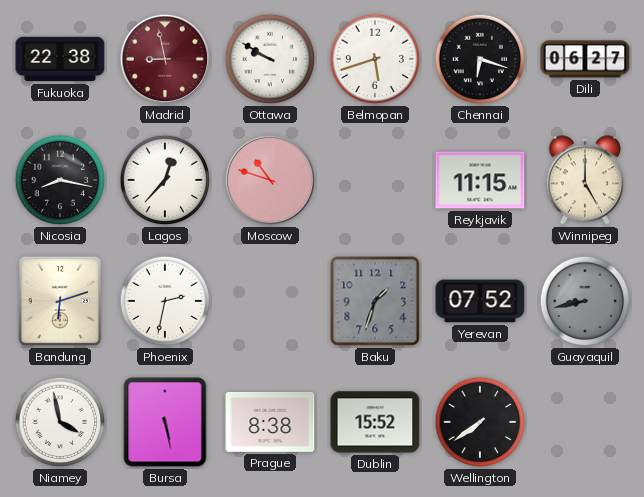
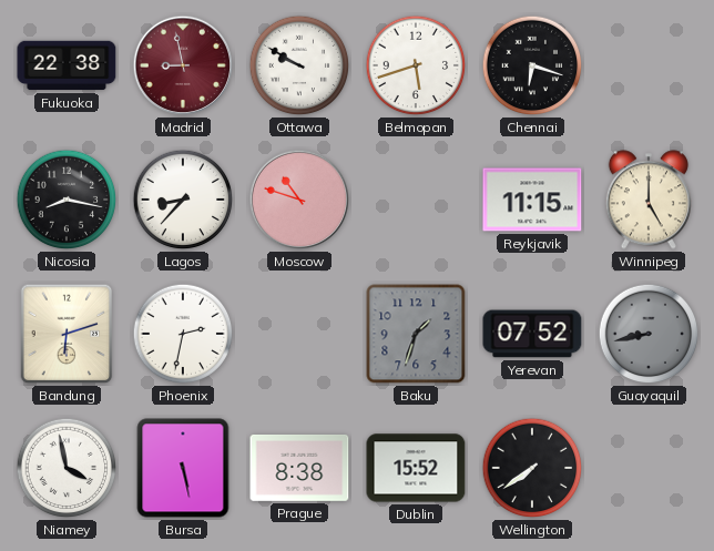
Dili: 06:27 -> none (585, 59)
Lagos: 12:37 -> 8:37 (183, 200)
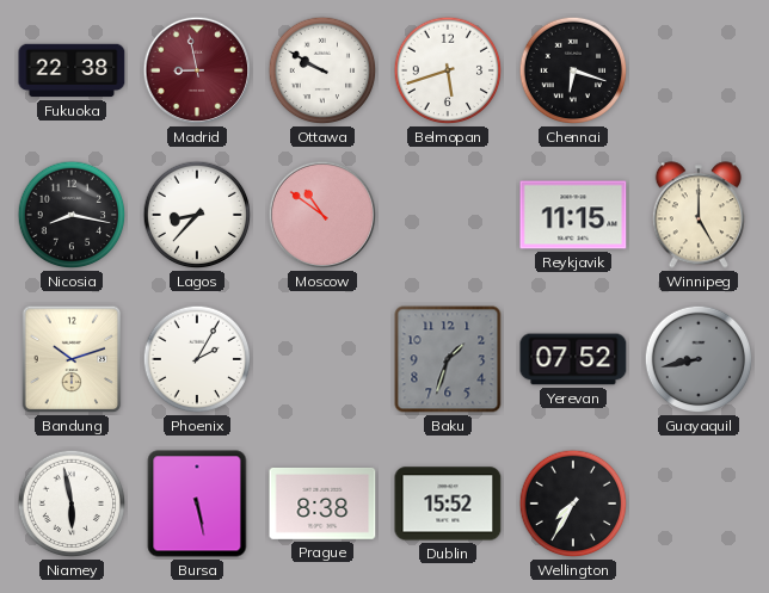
Moscow: 10:48 -> 10:51 (322, 215)
Bandung: 6:12 -> 10:12 (72, 359)
Phoenix: 2:32 -> 2:05 (197, 359)
Niamey: 3:58 -> 5:58 (72, 504)
Wellington: 7:39 -> 7:35 (573, 504)
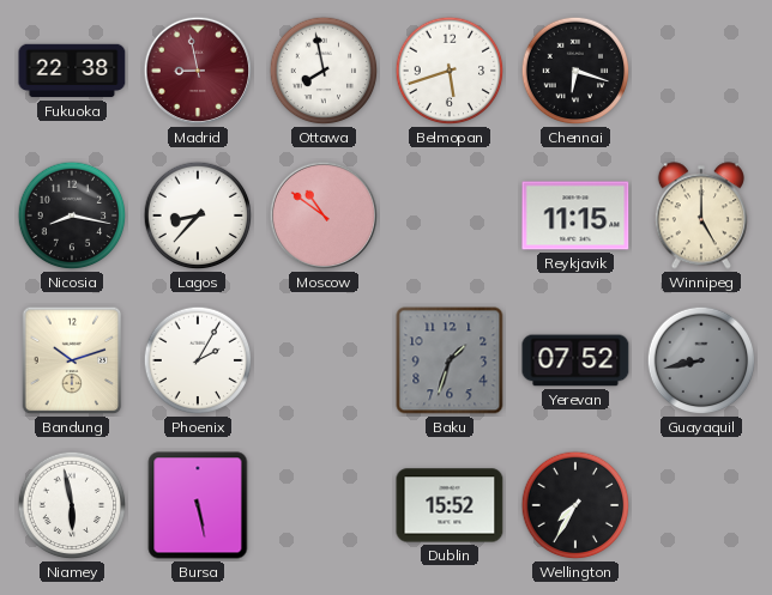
Ottawa: 9:50 -> 7:58 (324, 71)
Prague: 8:38 -> none (322, 504)
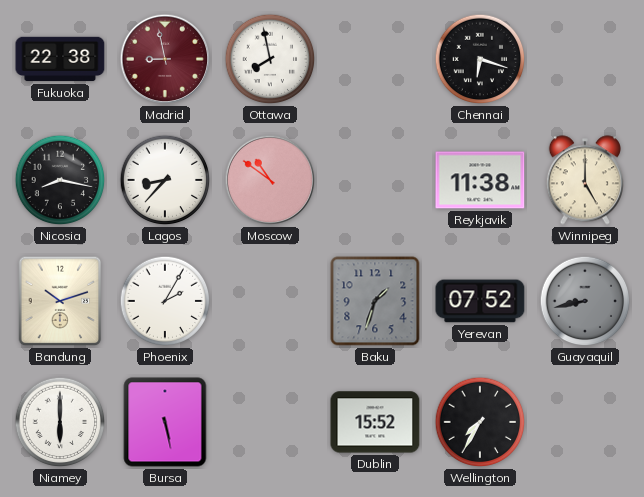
Belmopan: 5:42 -> none (450, 71)
Reykjavik: 11:15 -> 11:38 (480, 180)
Niamey: 5:58 -> 6:00 (60, 422)
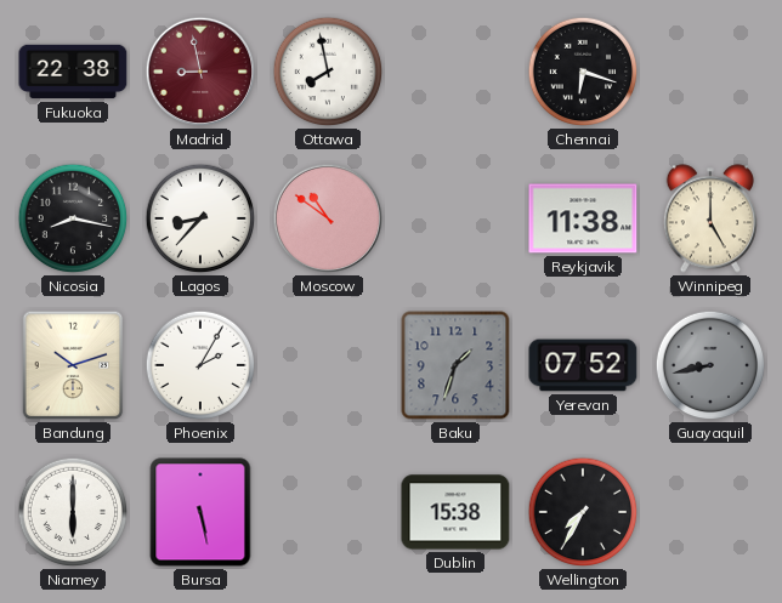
Dublin: 15:52 -> 15:38 (455, 512)
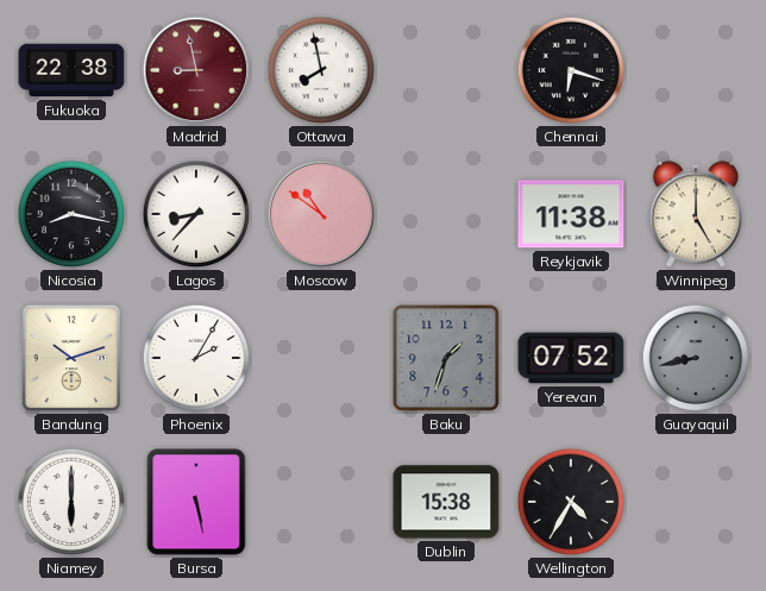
Wellington: 7:35 -> 4:35 (571, 502)
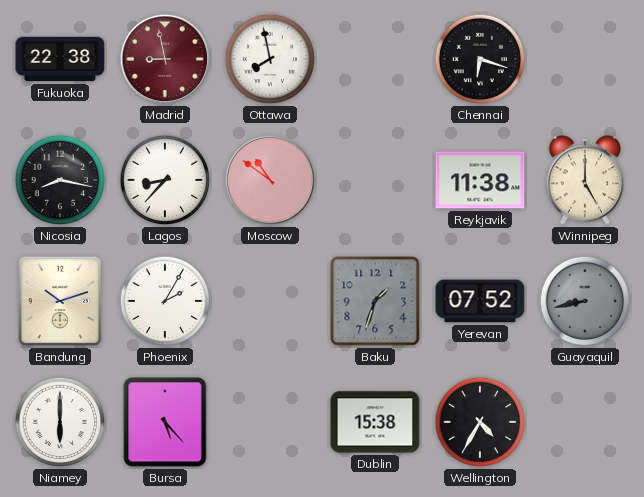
Bursa: 5:28 -> 5:23 (165, 422)
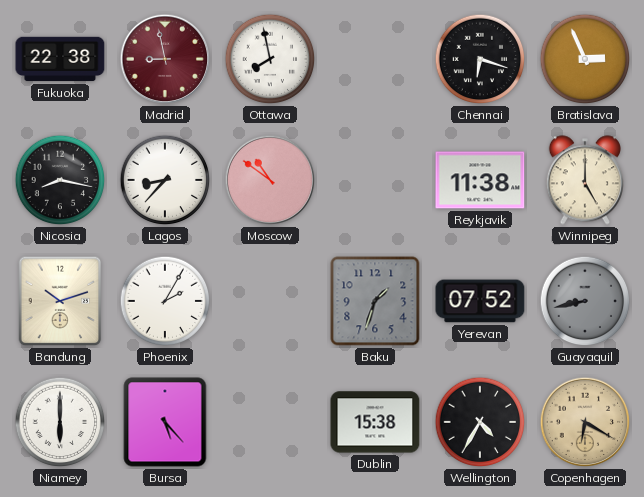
Bratislava: none -> 2:56 (585, 59)
Copenhagen: none -> 6:20 (585, 422)
